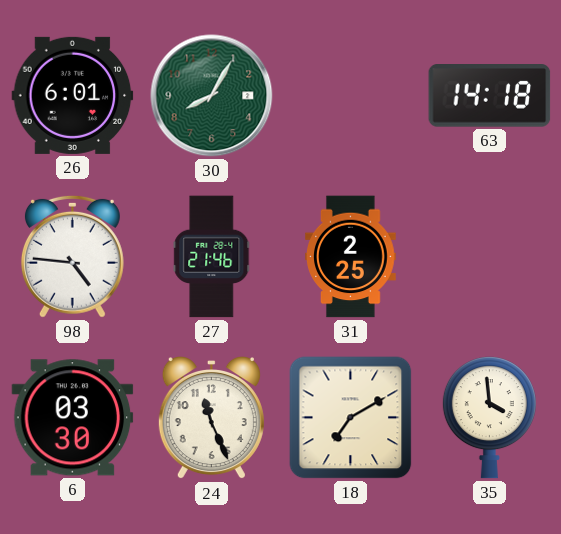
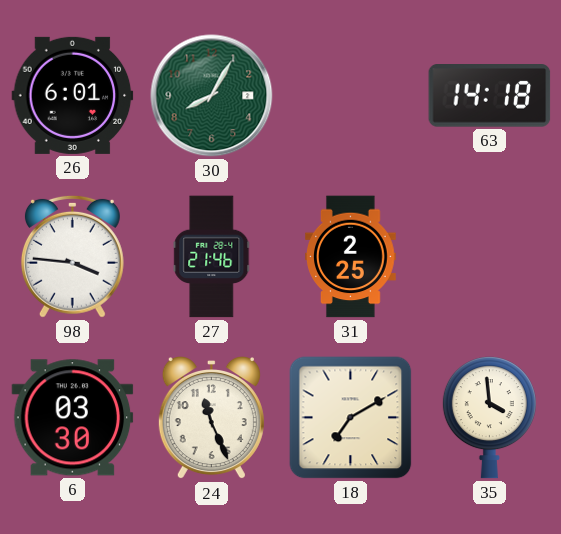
98: 4:46 -> 3:46 (72, 256)
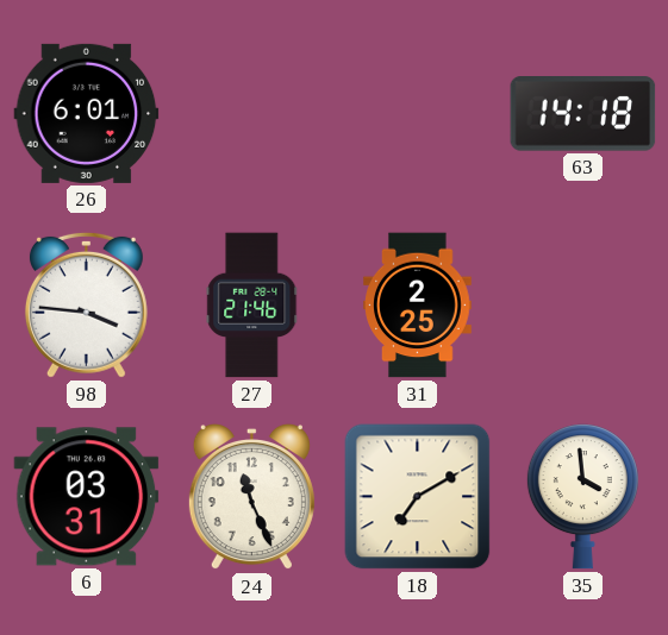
30: 8:05 -> none (212, 96)
6: 03:30 -> 03:31 (87, 497)
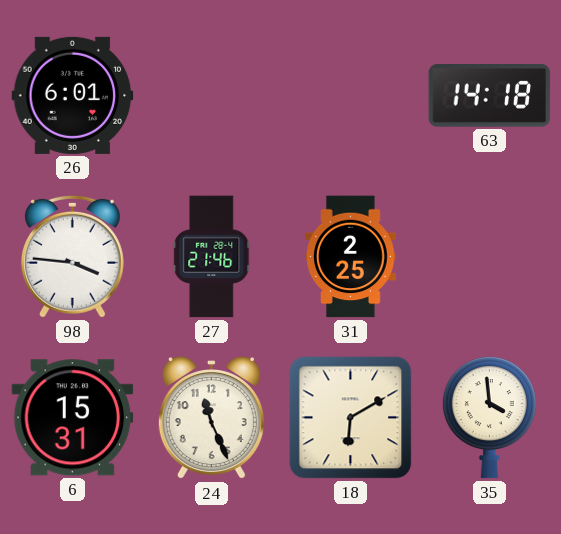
6: 03:31 -> 15:31 (73, 418)
18: 7:10 -> 6:10 (351, 418)
